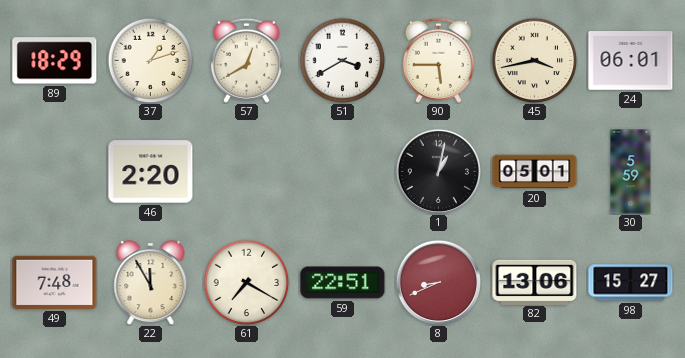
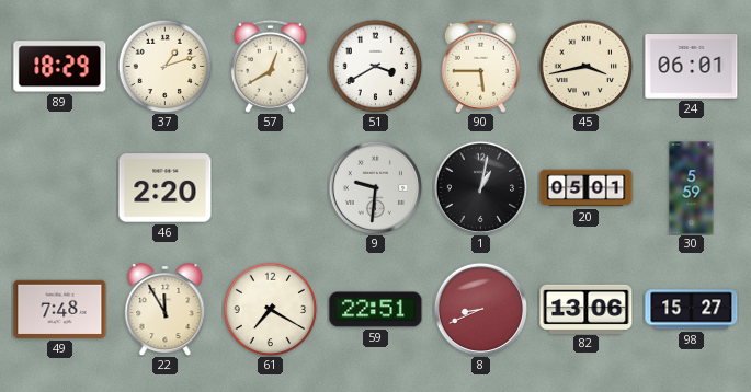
9: none -> 9:31 (375, 187)
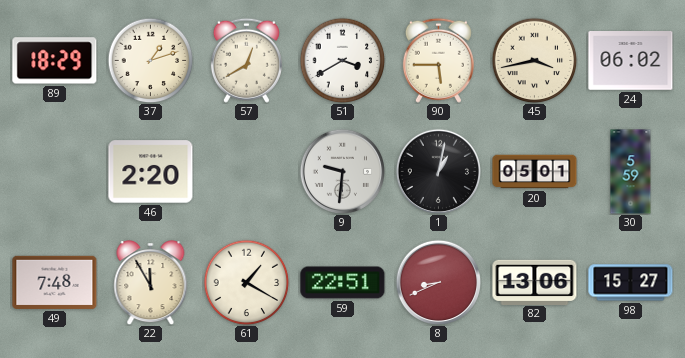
24: 06:01 -> 06:02 (631, 61)
61: 7:20 -> 1:20 (246, 282)
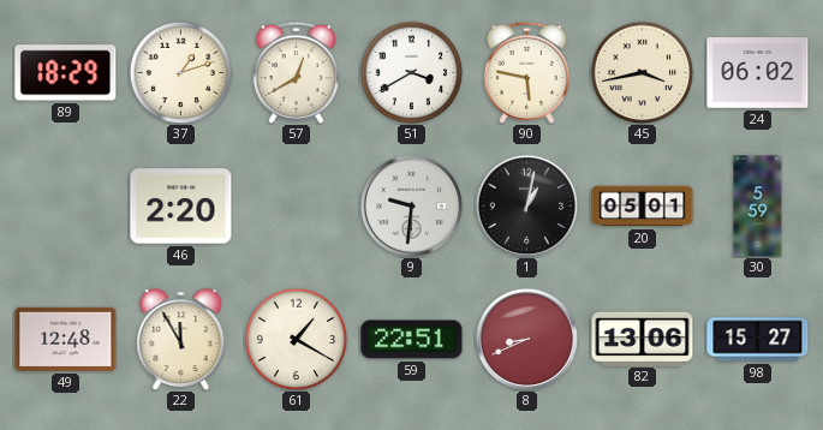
90: 5:45 -> 5:47 (526, 72)
49: 7:48 -> 12:48 (66, 339)
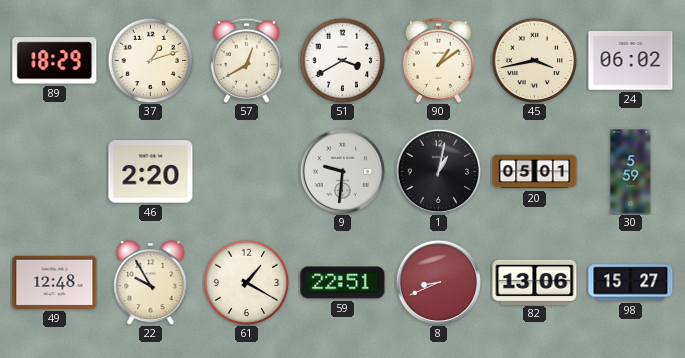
90: 5:47 -> 1:09 (438, 60)
22: 11:55 -> 9:55 (151, 283)
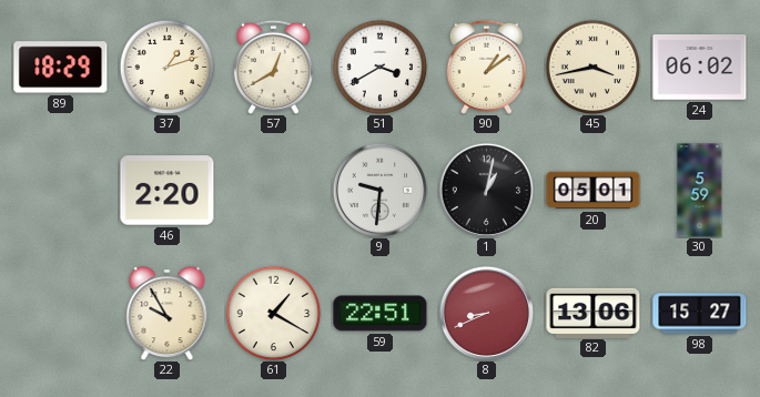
49: 12:48 -> none (55, 282)
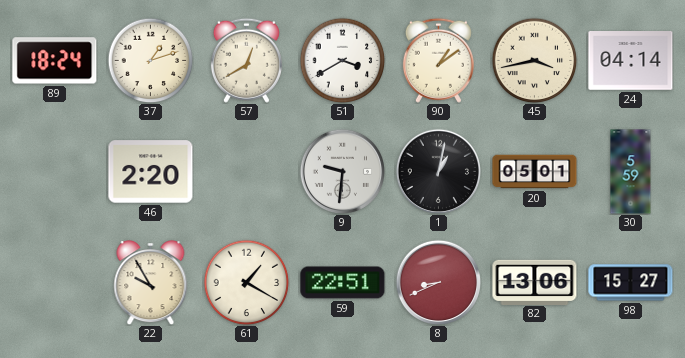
89: 18:29 -> 18:24 (55, 61)
24: 06:02 -> 04:14 (631, 61)
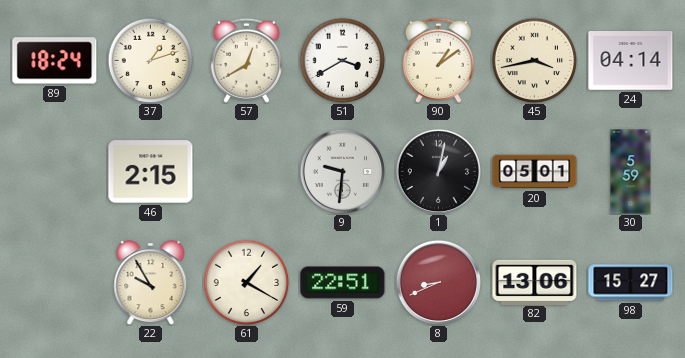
46: 2:20 -> 2:15 (151, 172)
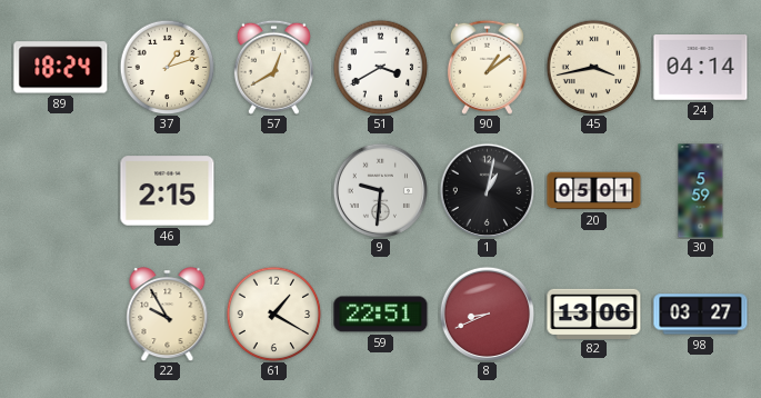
98: 15:27 -> 03:27 (701, 315)
